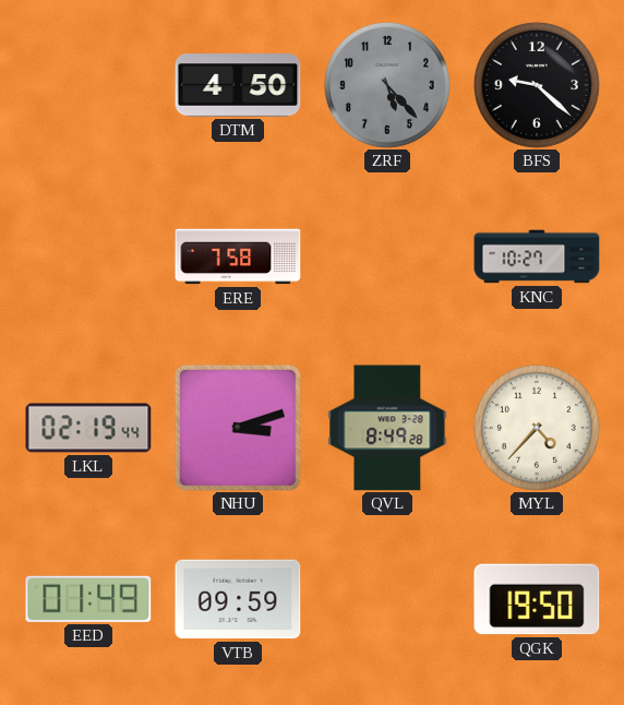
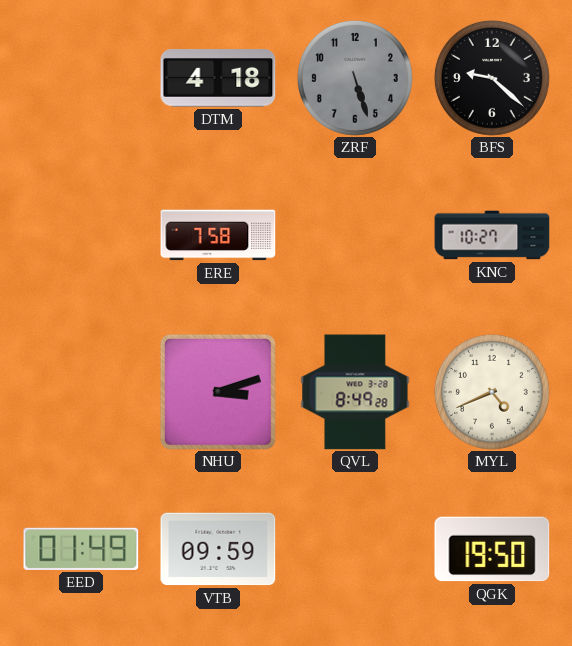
DTM: 4:50 -> 4:18 (218, 78)
ZRF: 5:23 -> 5:27 (355, 78)
LKL: 02:19 -> none (88, 428)
MYL: 4:37 -> 4:41 (492, 392)
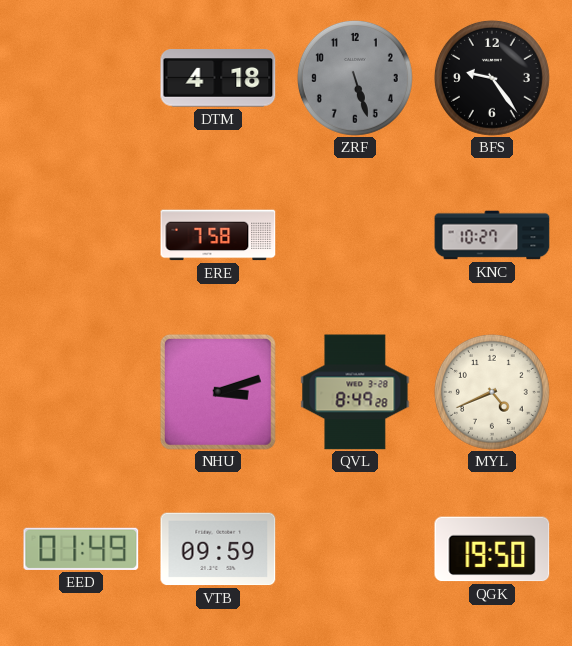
BFS: 9:22 -> 9:24 (492, 78)
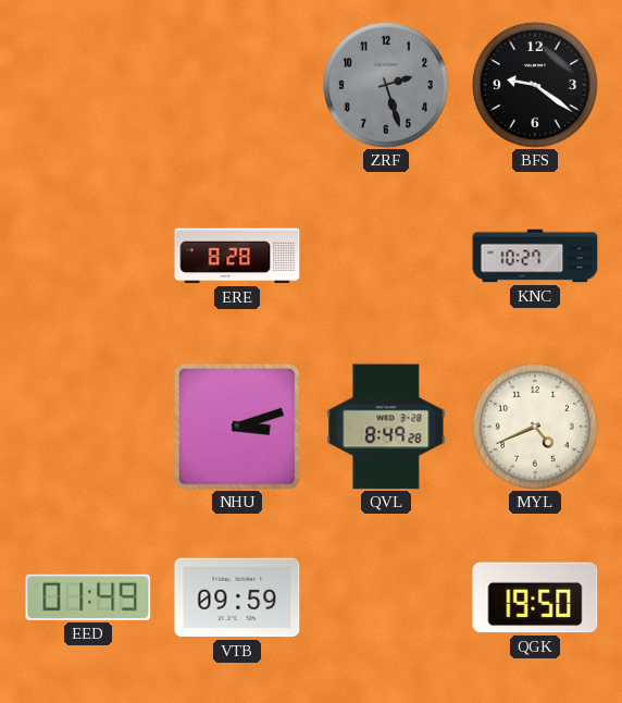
DTM: 4:18 -> none (218, 78)
ZRF: 5:27 -> 2:27 (386, 85)
BFS: 9:24 -> 9:21 (535, 85)
ERE: 7:58 -> 8:28 (237, 256)
